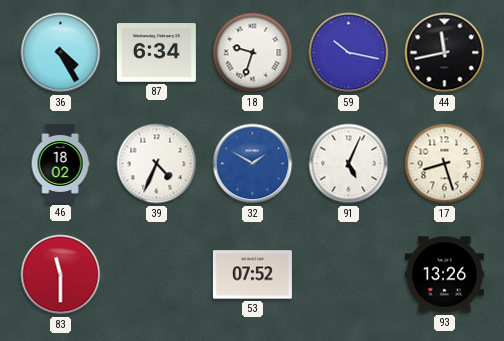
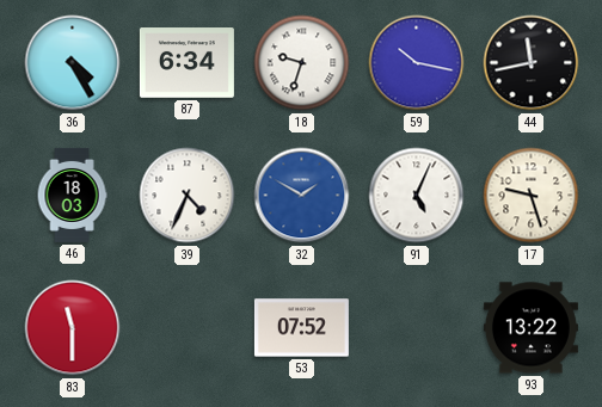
46: 18:02 -> 18:03 (72, 195)
17: 8:27 -> 9:27 (532, 196)
93: 13:26 -> 13:22 (530, 328)
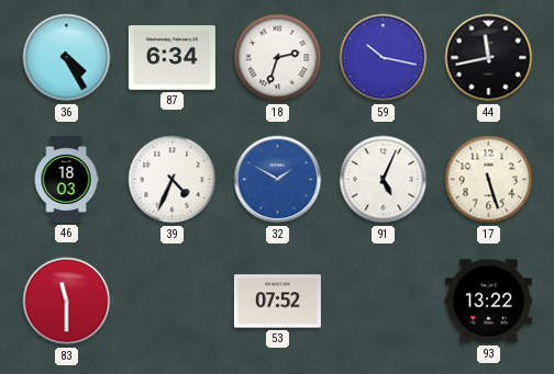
18: 9:33 -> 2:33 (278, 58)
17: 9:27 -> 5:27 (489, 180)
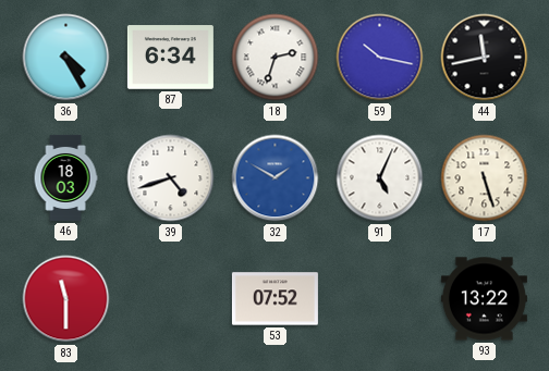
39: 4:34 -> 4:42 (171, 178)
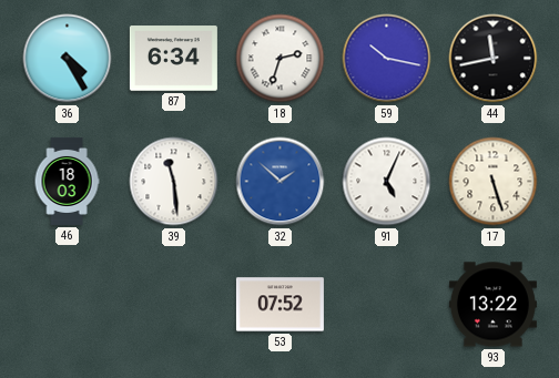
39: 4:42 -> 11:29 (174, 182)
32: 1:50 -> 1:52 (281, 182)
83: 11:30 -> none (66, 299)
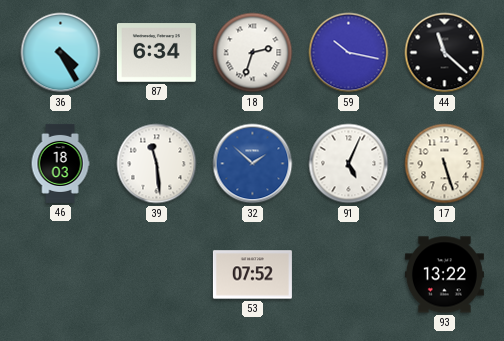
44: 11:43 -> 11:22 (445, 53)
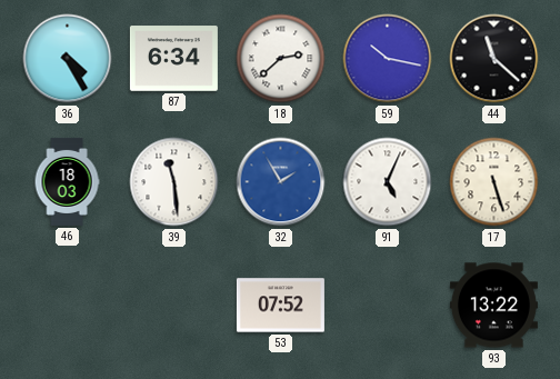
18: 2:33 -> 2:38 (281, 59)
32: 1:52 -> 1:55 (281, 182)
